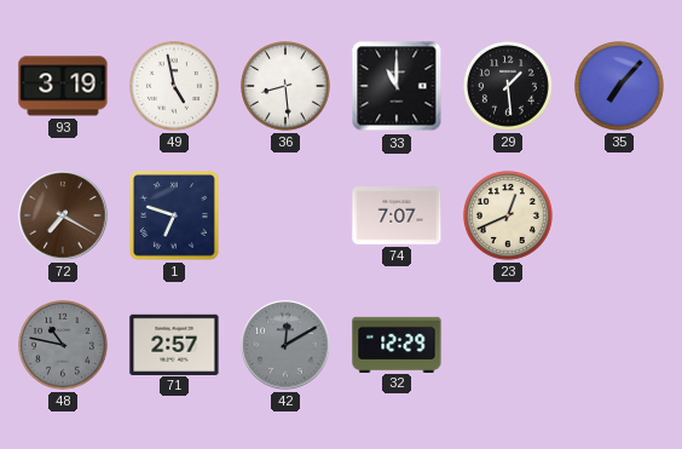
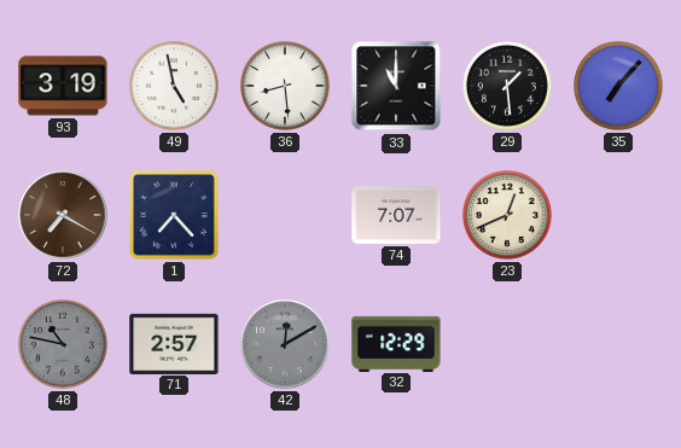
1: 6:48 -> 7:23 (175, 216)
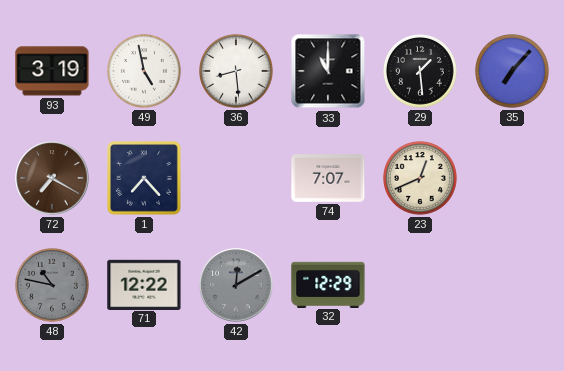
71: 2:57 -> 12:22 (144, 284)
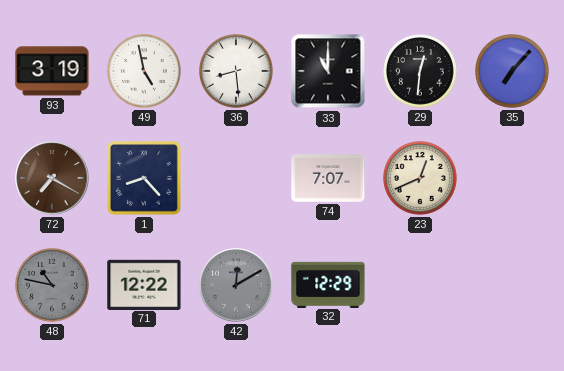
29: 1:29 -> 12:31 (421, 72)
1: 7:23 -> 8:23 (145, 179)
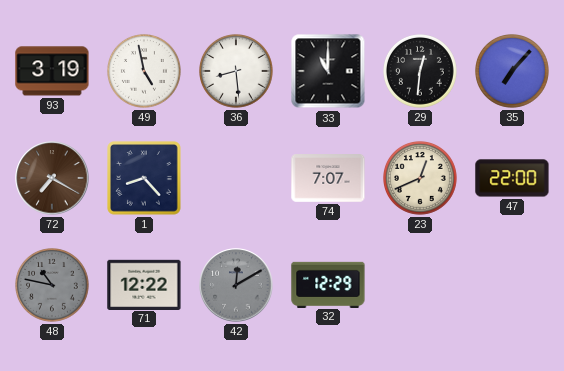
47: none -> 22:00 (512, 178)
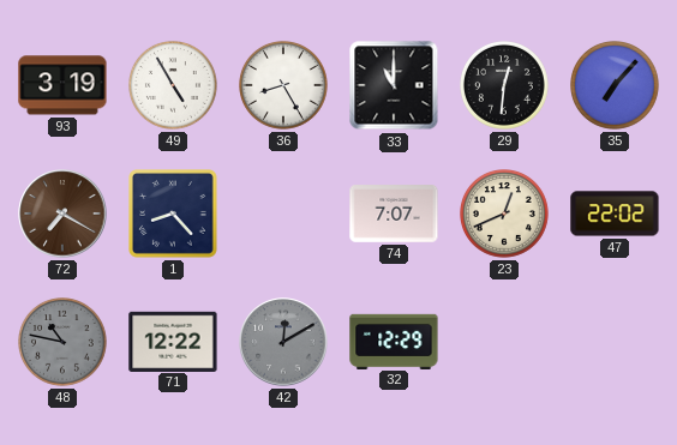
49: 4:58 -> 4:55 (174, 86)
36: 8:29 -> 8:25 (284, 86)
47: 22:00 -> 22:02 (615, 214)
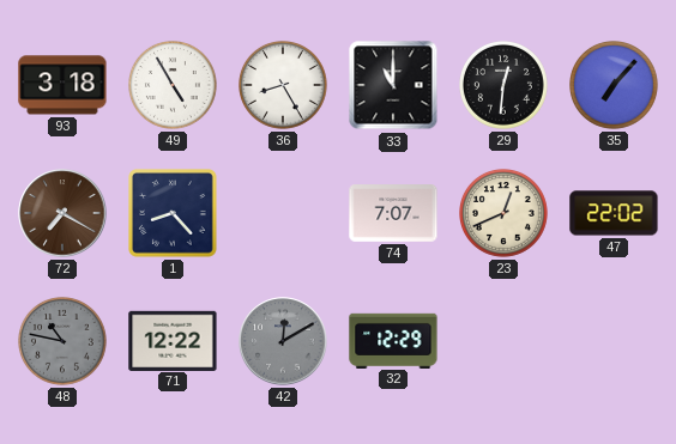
93: 3:19 -> 3:18 (62, 85)
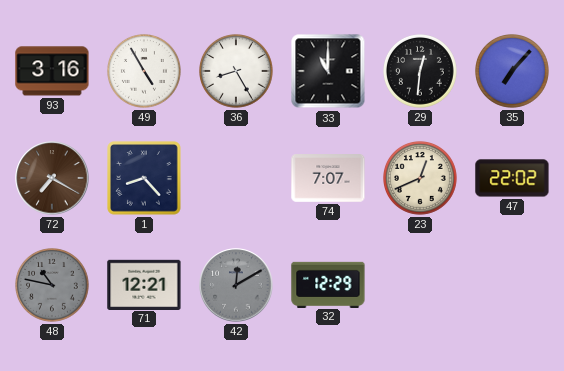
93: 3:18 -> 3:16 (52, 71)
71: 12:22 -> 12:21 (144, 284)
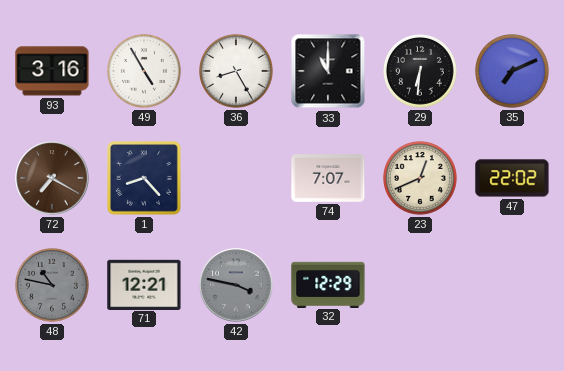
29: 12:31 -> 6:31 (421, 72)
35: 7:07 -> 7:11 (513, 72)
42: 12:10 -> 3:47 (236, 285)
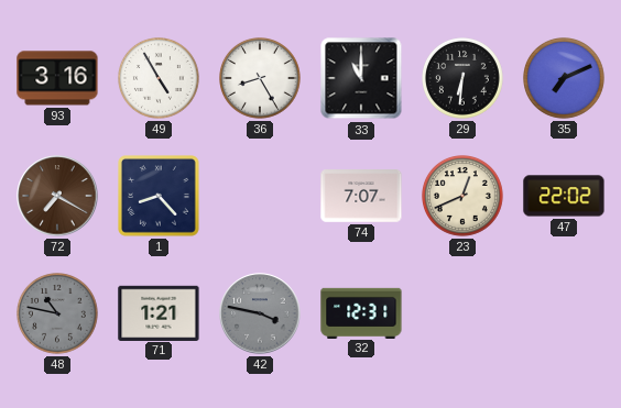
71: 12:21 -> 1:21 (159, 312)
32: 12:29 -> 12:31 (361, 312)
